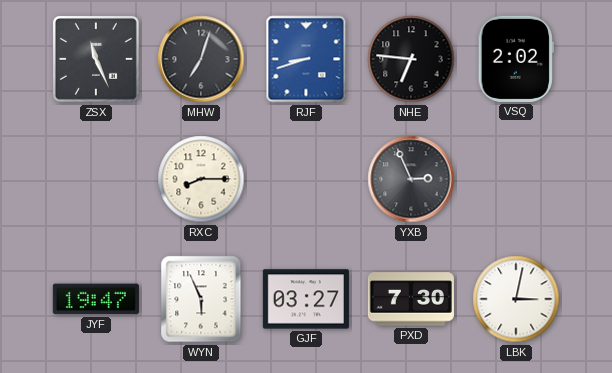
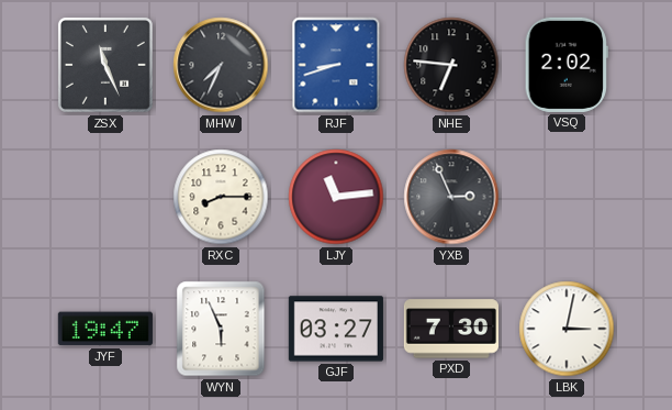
MHW: 7:03 -> 7:34 (221, 65)
LJY: none -> 11:14 (336, 197)
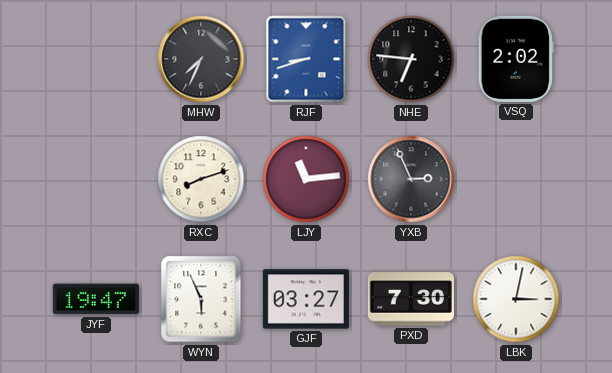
ZSX: 11:26 -> none (105, 65)
RXC: 8:15 -> 8:12 (201, 179)
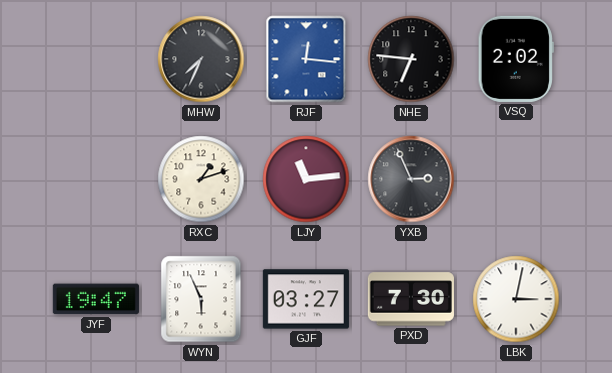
RJF: 8:42 -> 12:16 (306, 59)
RXC: 8:12 -> 1:12 (201, 179)
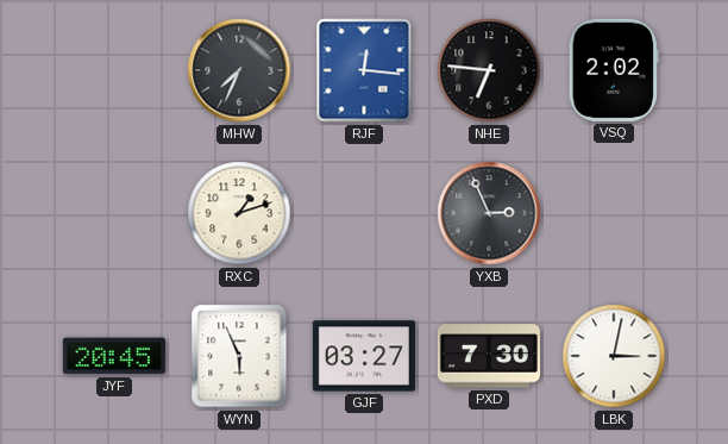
LJY: 11:14 -> none (306, 179)
JYF: 19:47 -> 20:45 (114, 356)
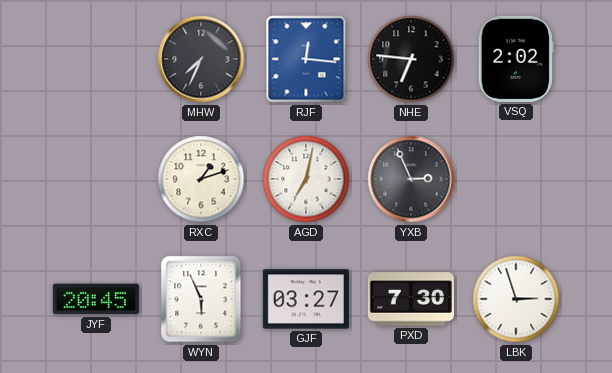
AGD: none -> 7:02 (306, 179)
LBK: 3:02 -> 2:57 (516, 299)
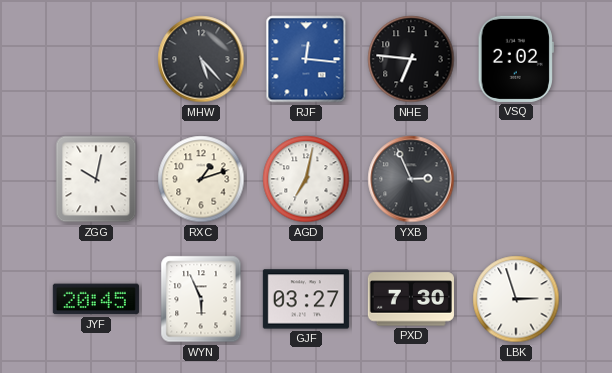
MHW: 7:34 -> 5:23 (201, 59)
ZGG: none -> 10:02 (96, 179)
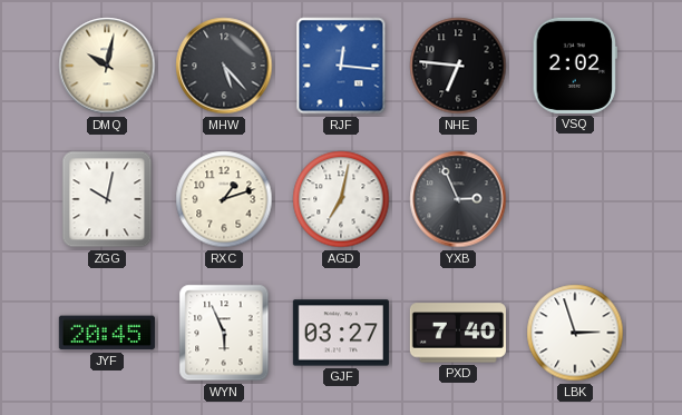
DMQ: none -> 10:02 (107, 66)
PXD: 7:30 -> 7:40 (458, 333)
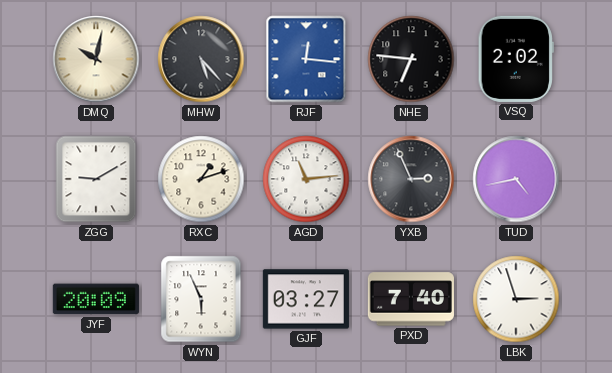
ZGG: 10:02 -> 9:10 (96, 179)
AGD: 7:02 -> 11:14 (306, 179)
TUD: none -> 4:43 (516, 179)
JYF: 20:45 -> 20:09 (96, 299)
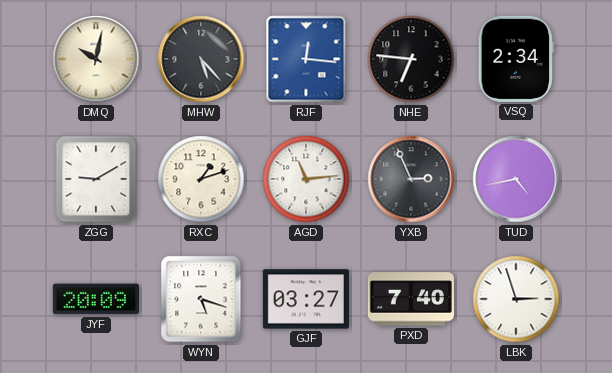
VSQ: 2:02 -> 2:34 (516, 59)
WYN: 5:56 -> 5:18 (201, 299)
